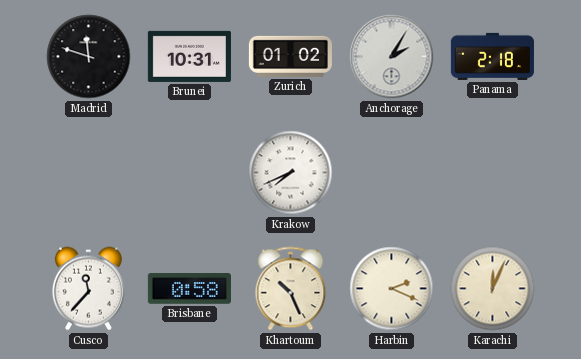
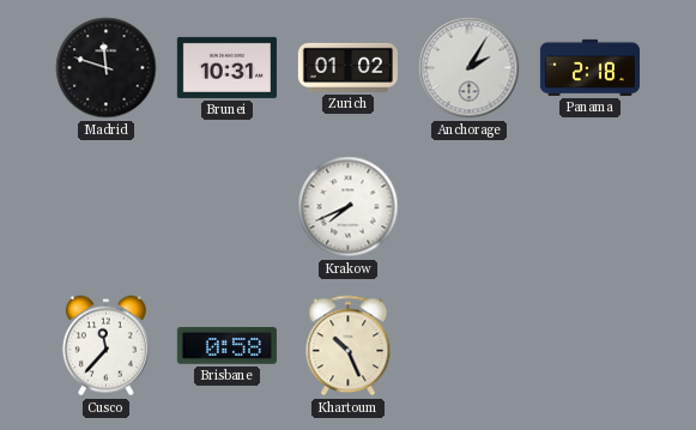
Harbin: 2:19 -> none (392, 289)
Karachi: 12:04 -> none (493, 289)
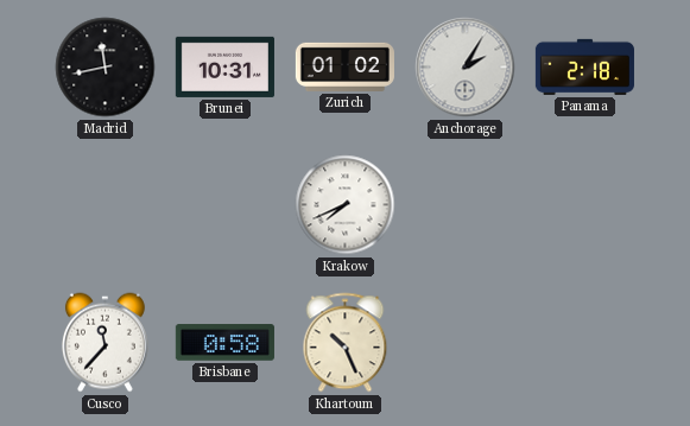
Madrid: 11:48 -> 11:43 (106, 68)
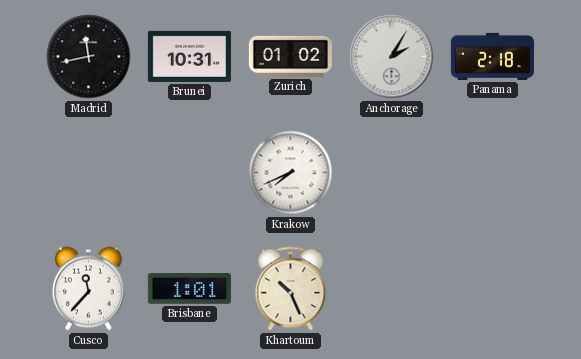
Brisbane: 0:58 -> 1:01 (189, 289)
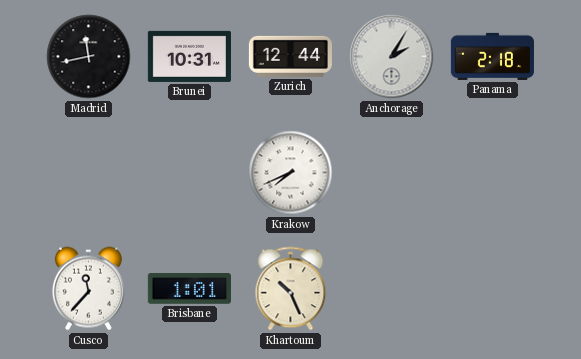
Zurich: 01:02 -> 12:44 (290, 56)
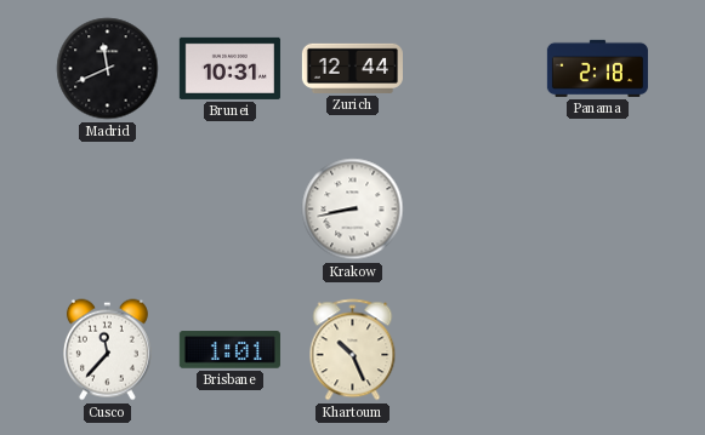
Madrid: 11:43 -> 11:41 (108, 69)
Anchorage: 2:05 -> none (392, 57)
Krakow: 7:41 -> 8:43 (353, 210)
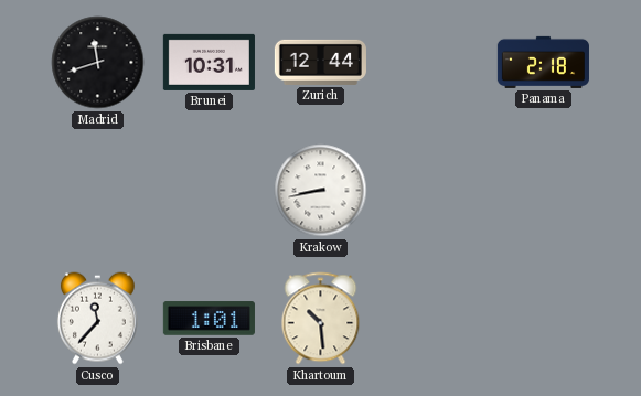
Madrid: 11:41 -> 11:42 (98, 63)
Khartoum: 10:26 -> 10:29 (321, 319)
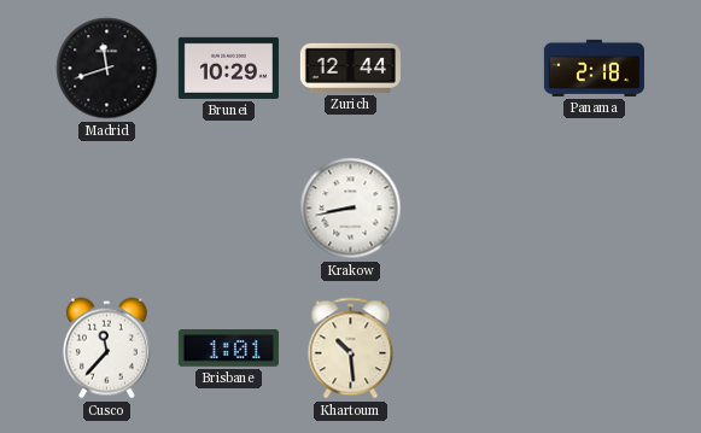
Brunei: 10:31 -> 10:29 (228, 68)
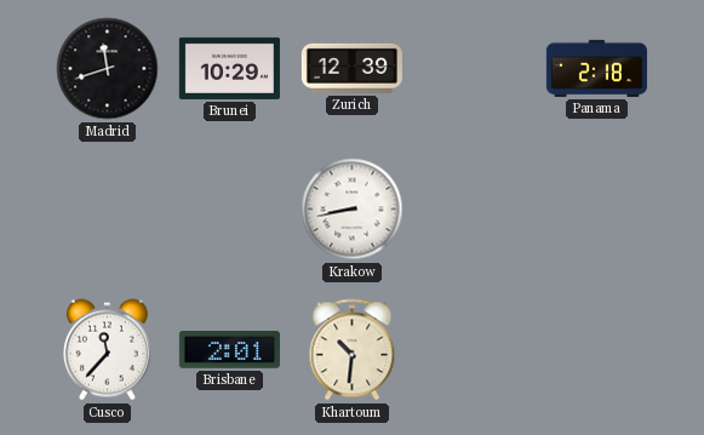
Zurich: 12:44 -> 12:39 (351, 68)
Brisbane: 1:01 -> 2:01 (229, 350)
Khartoum: 10:29 -> 10:31 (353, 350)
